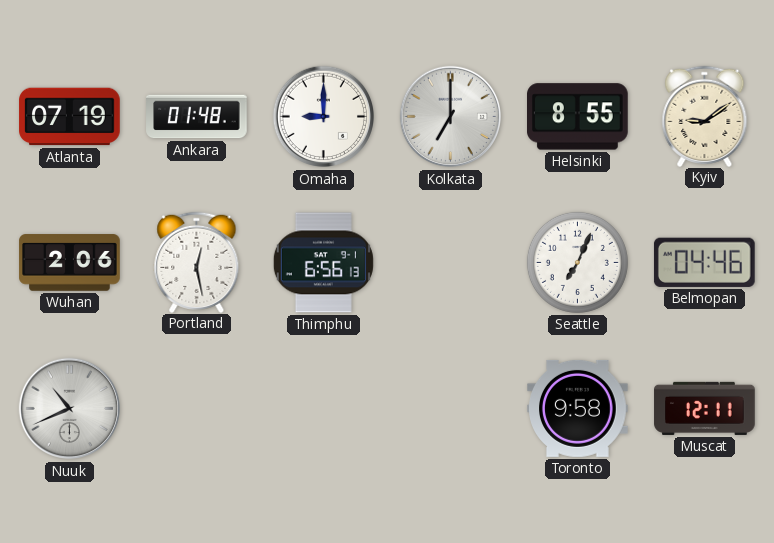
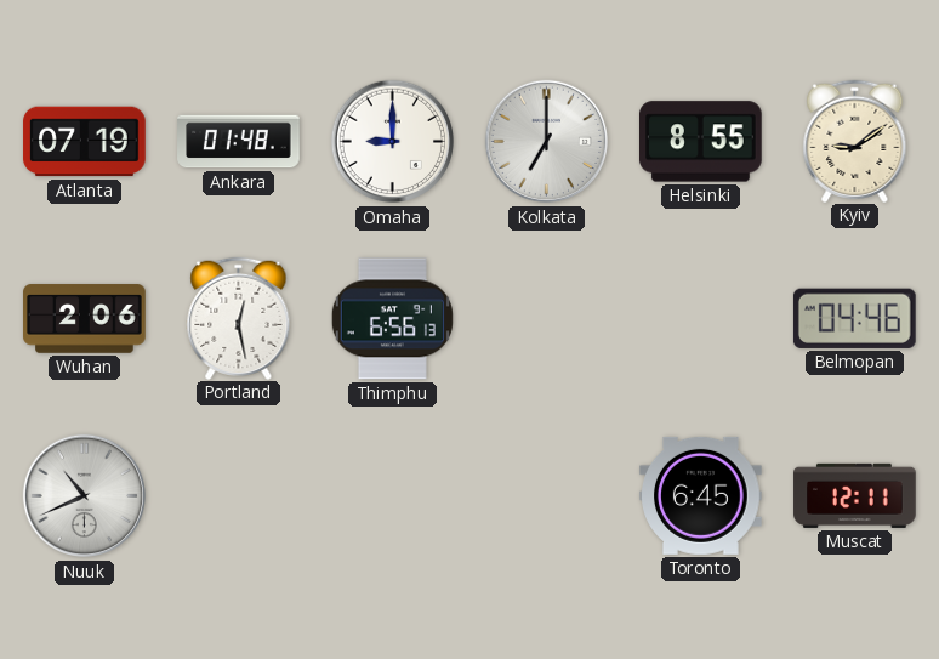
Seattle: 7:04 -> none (577, 262)
Toronto: 9:58 -> 6:45 (701, 495)
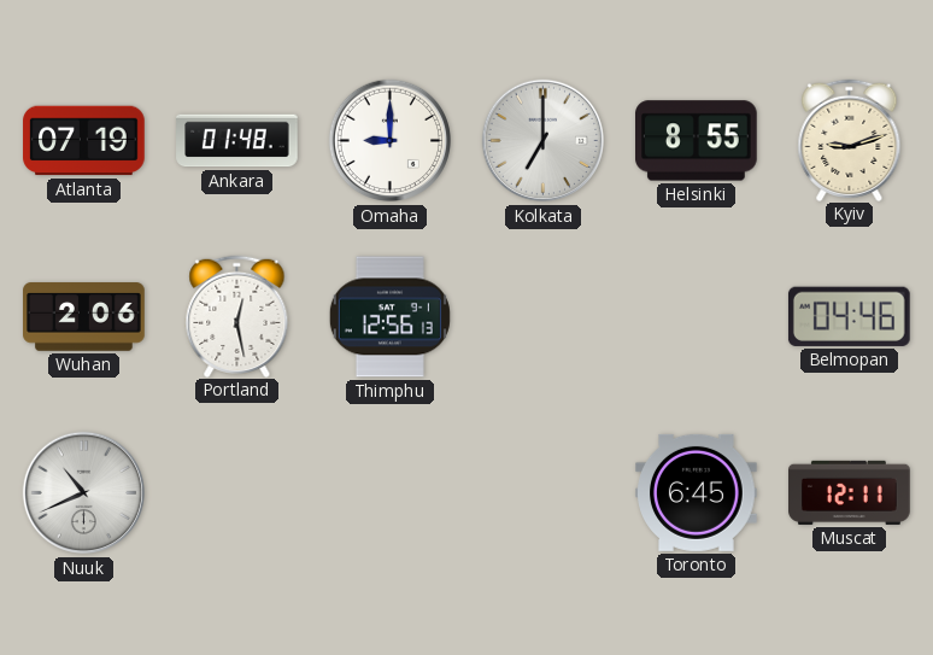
Kyiv: 9:09 -> 9:12 (850, 140)
Thimphu: 6:56 -> 12:56 (389, 317)
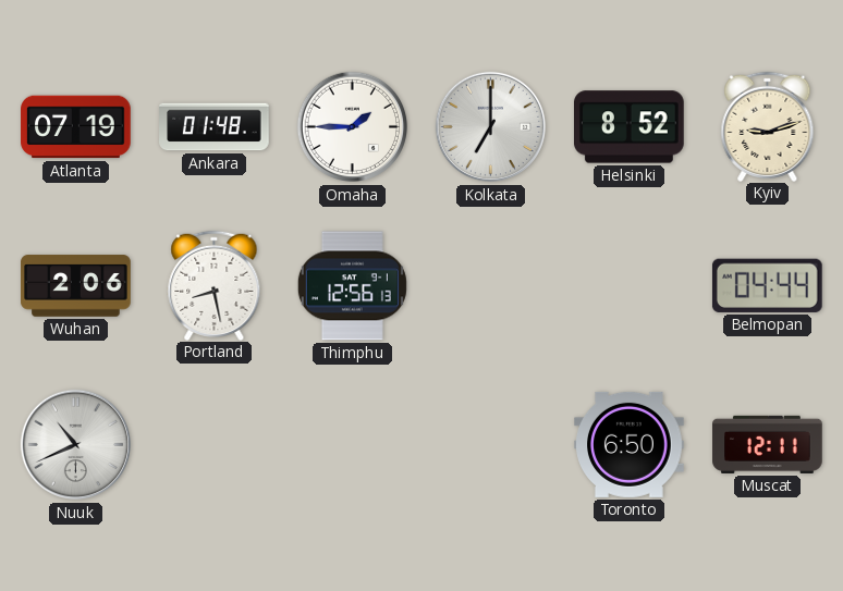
Omaha: 9:00 -> 1:45 (353, 127)
Helsinki: 8:55 -> 8:52 (630, 127)
Portland: 12:28 -> 8:28 (215, 285)
Belmopan: 04:46 -> 04:44 (767, 285)
Toronto: 6:45 -> 6:50 (630, 444)
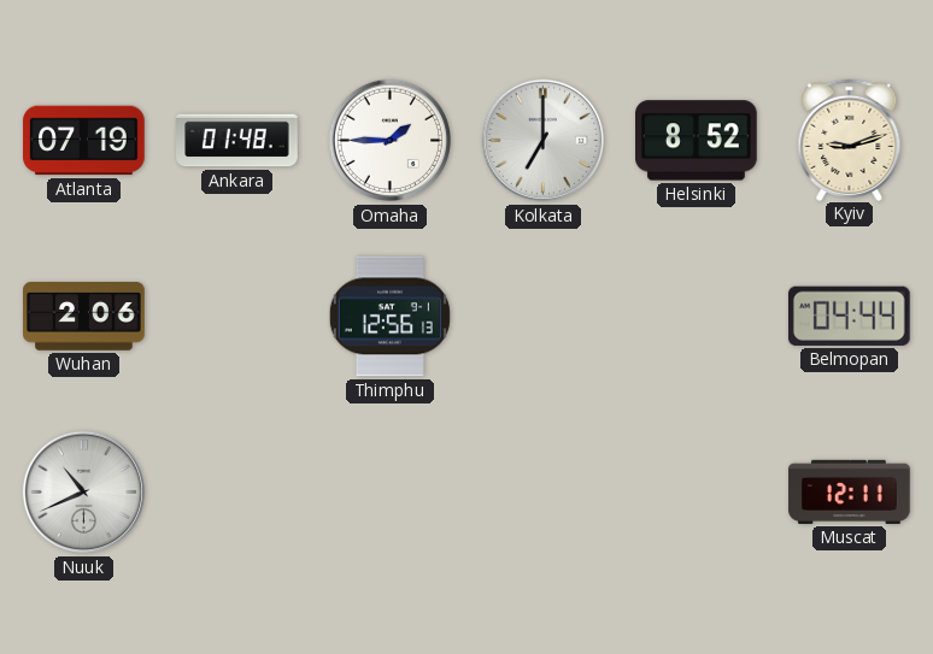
Portland: 8:28 -> none (215, 285)
Toronto: 6:50 -> none (630, 444)
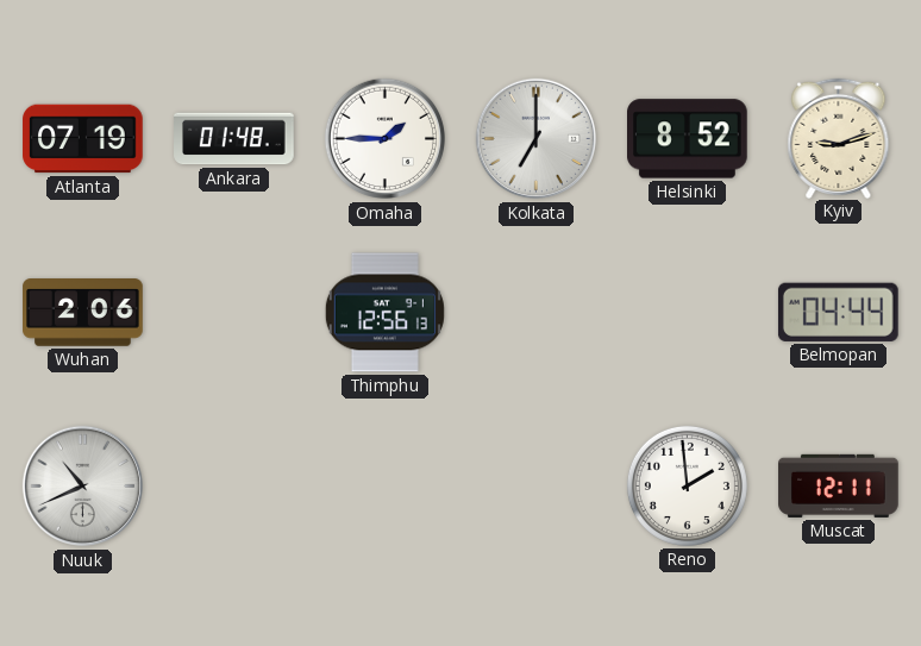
Reno: none -> 1:59 (687, 485)
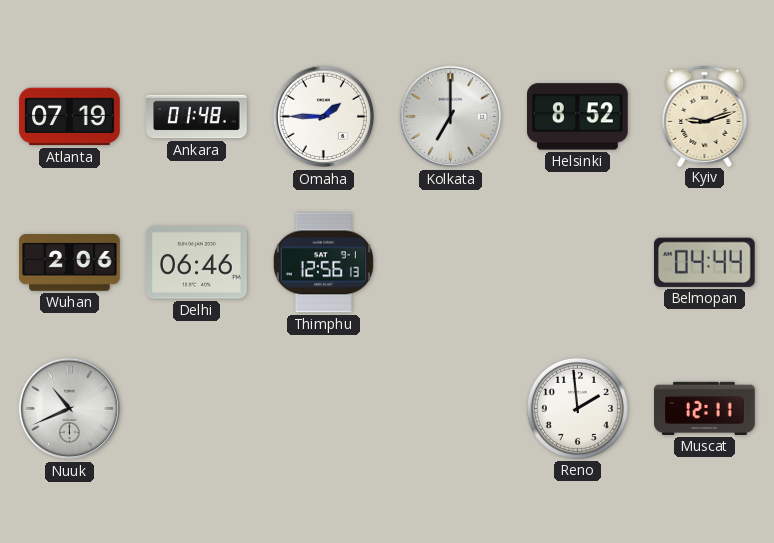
Delhi: none -> 06:46 (197, 263)
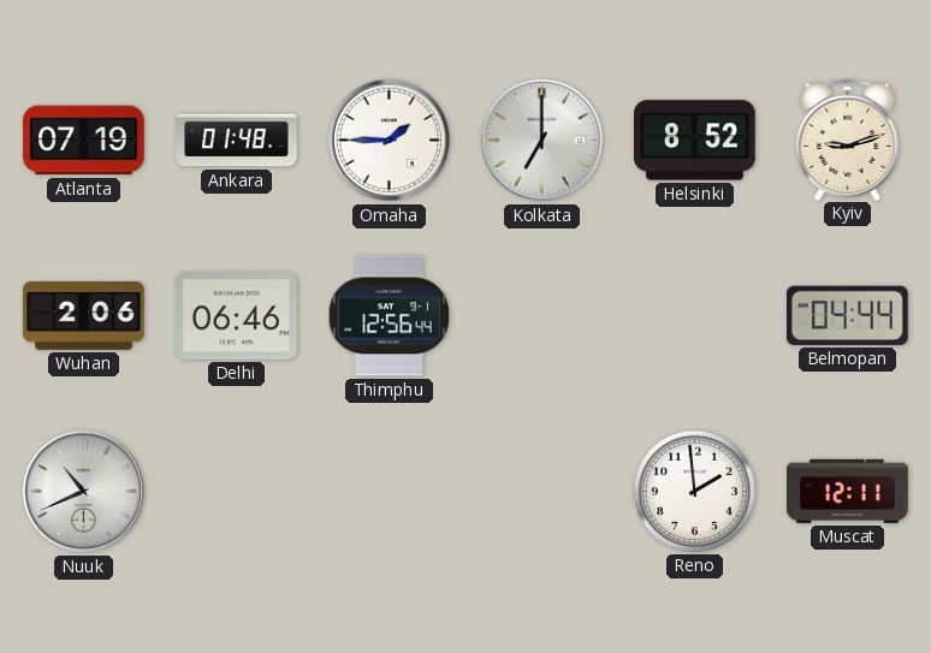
Thimphu: 12:56:13 -> 12:56:44 (389, 316)
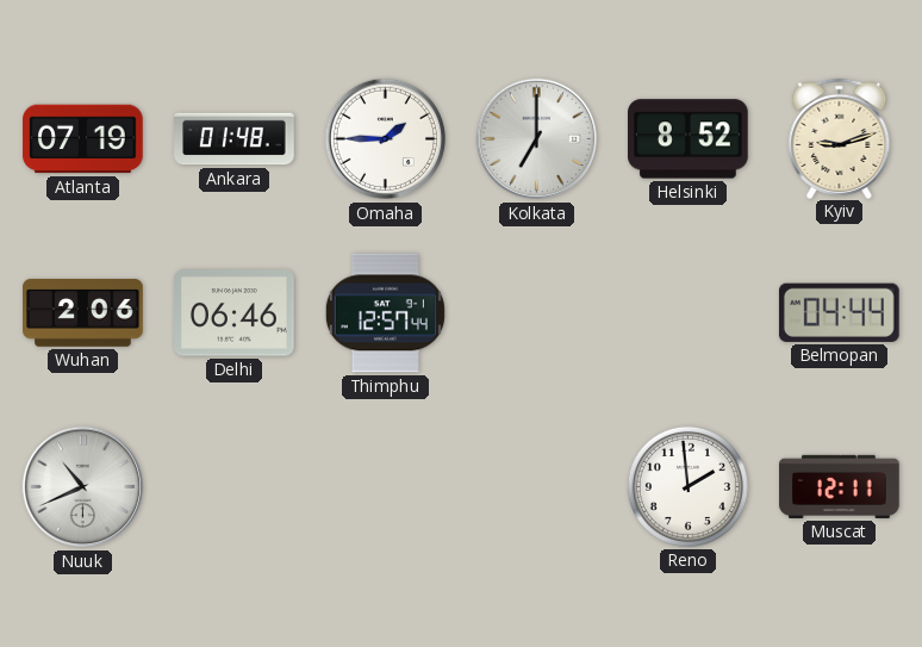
Thimphu: 12:56 -> 12:57 (385, 313)
